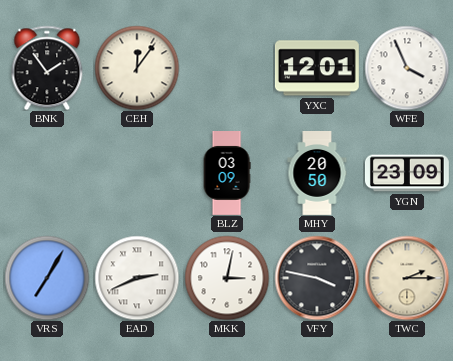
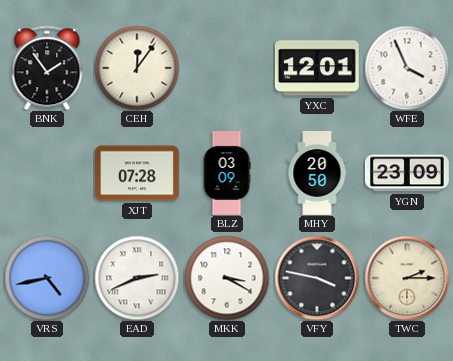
XJT: none -> 07:28 (137, 173)
VRS: 7:05 -> 4:43 (47, 278)
MKK: 3:02 -> 3:20 (227, 278)
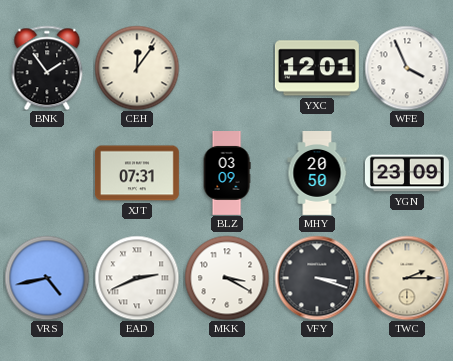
XJT: 07:28 -> 07:31 (137, 173)
VFY: 3:47 -> 3:18 (317, 278)
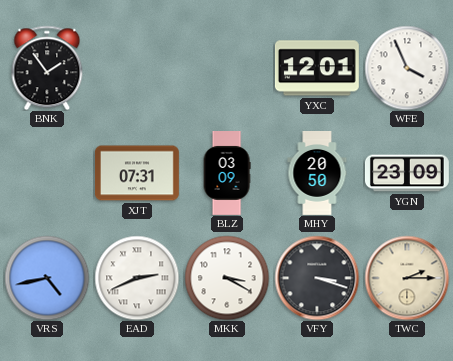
CEH: 12:06 -> none (137, 68)
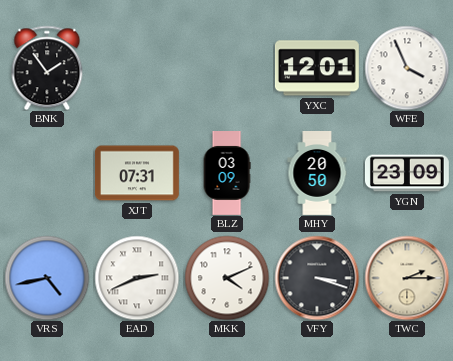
MKK: 3:20 -> 4:11 (227, 278)
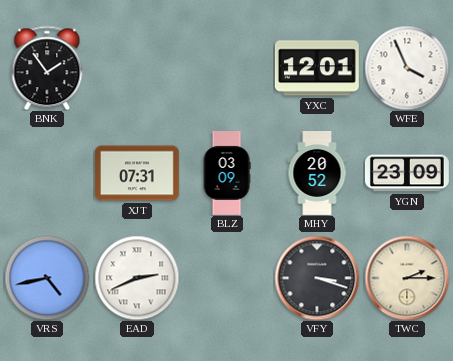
MHY: 20:50 -> 20:52 (317, 174)
MKK: 4:11 -> none (227, 278)
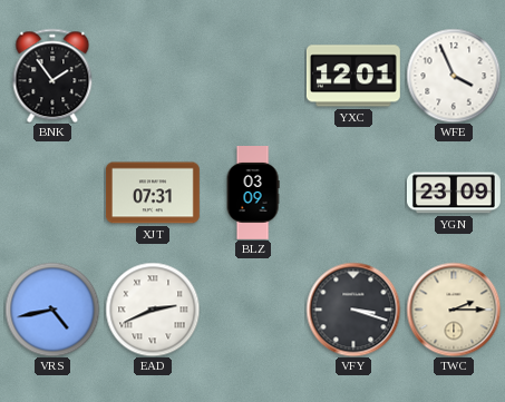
MHY: 20:52 -> none (317, 174)
